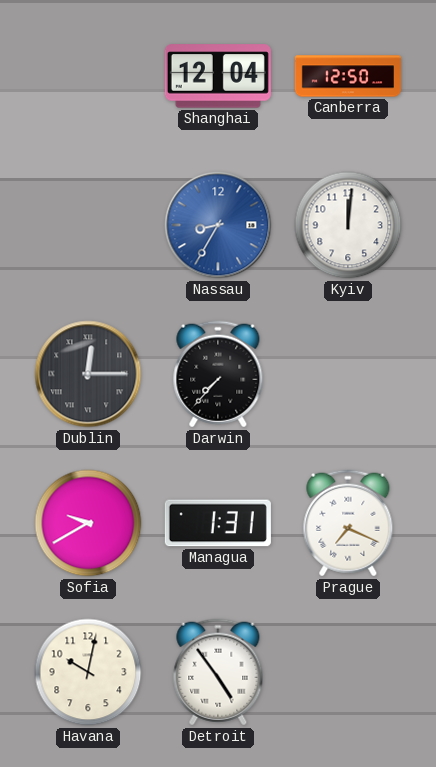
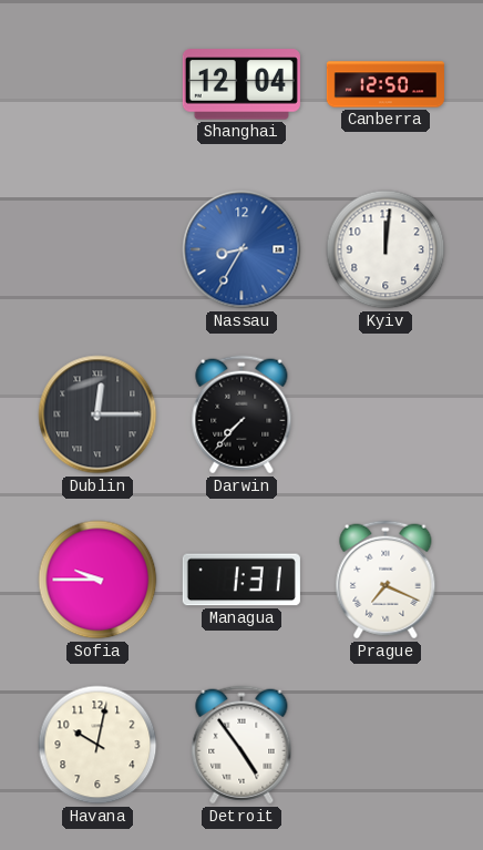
Sofia: 9:40 -> 9:45 (97, 580)
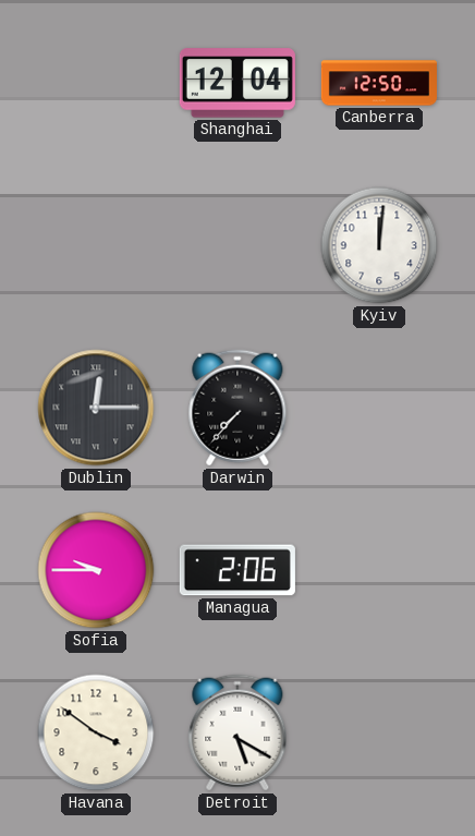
Nassau: 8:35 -> none (242, 249)
Managua: 1:31 -> 2:06 (237, 570)
Prague: 7:19 -> none (386, 580)
Havana: 10:02 -> 3:51 (96, 732)
Detroit: 4:54 -> 5:20 (237, 732)
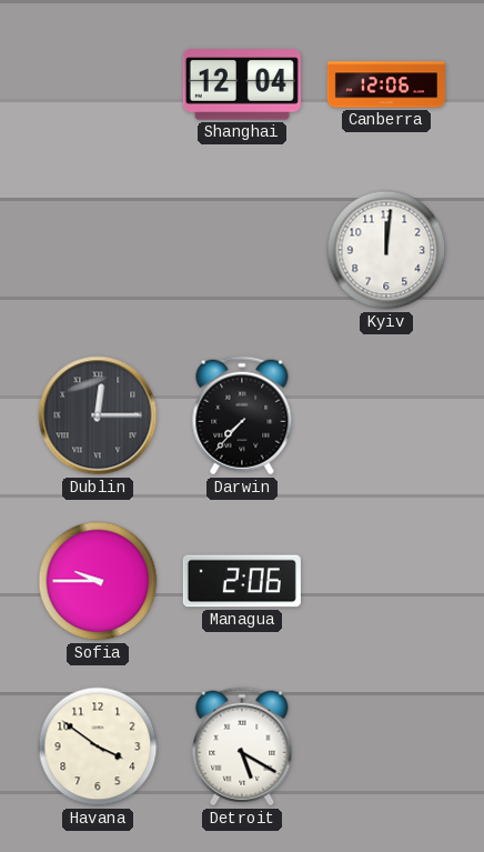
Canberra: 12:50 -> 12:06 (386, 84)
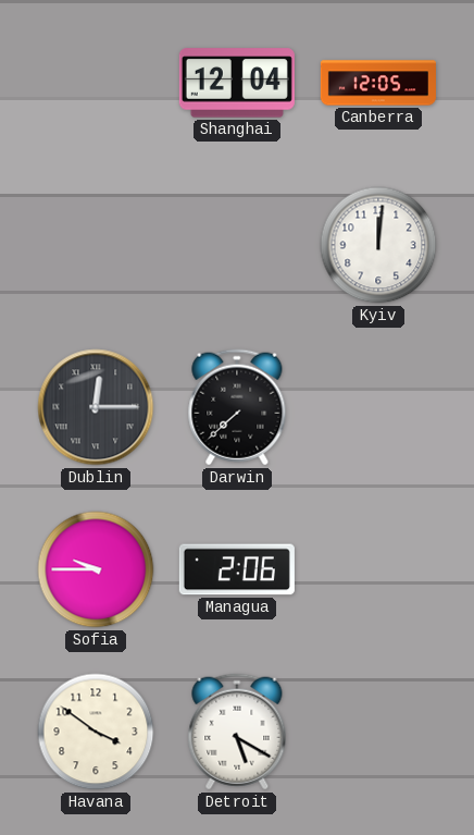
Canberra: 12:06 -> 12:05 (378, 83)
Darwin: 7:37 -> 7:38 (237, 407)
